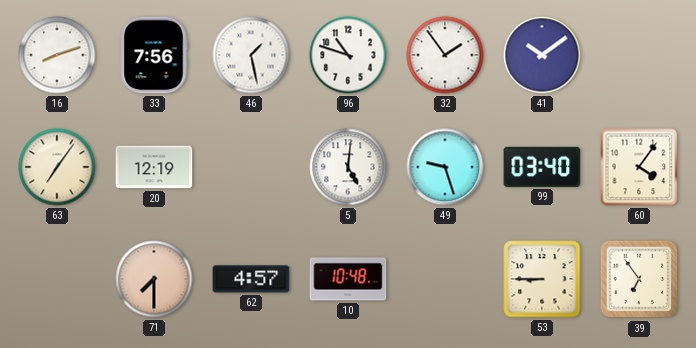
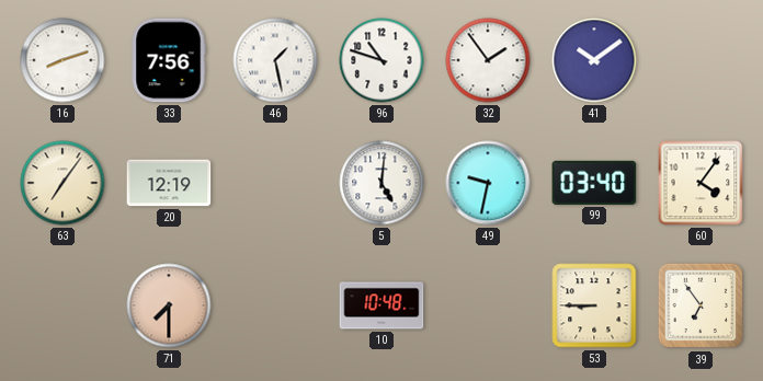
49: 9:27 -> 9:32 (488, 183)
62: 4:57 -> none (251, 279)
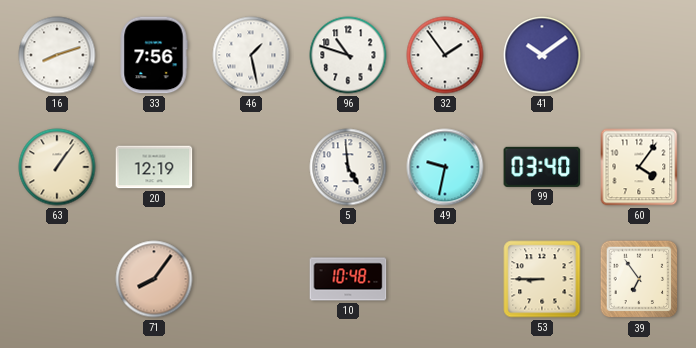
63: 7:06 -> 1:06 (57, 167)
5: 5:01 -> 4:59 (348, 167)
71: 7:30 -> 8:06 (154, 279)
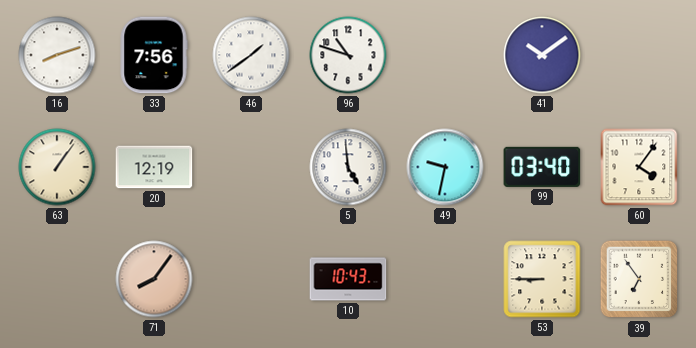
46: 1:28 -> 1:39 (251, 55)
32: 1:54 -> none (445, 55)
10: 10:48 -> 10:43 (348, 279)
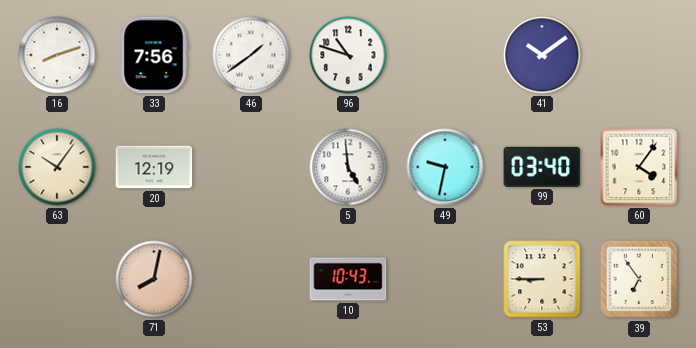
63: 1:06 -> 10:06 (57, 167)
71: 8:06 -> 8:02 (154, 279)
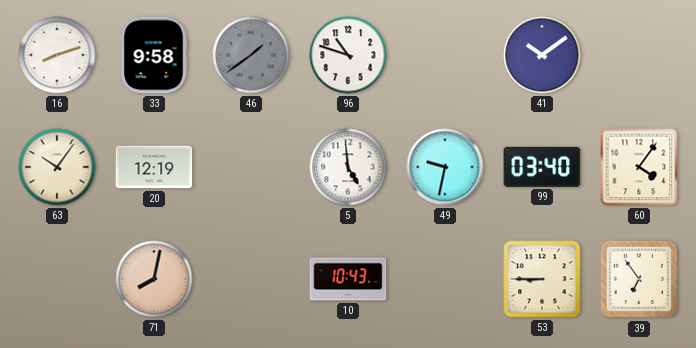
33: 7:56 -> 9:58 (154, 55)
46 dial: white -> grey (251, 55)
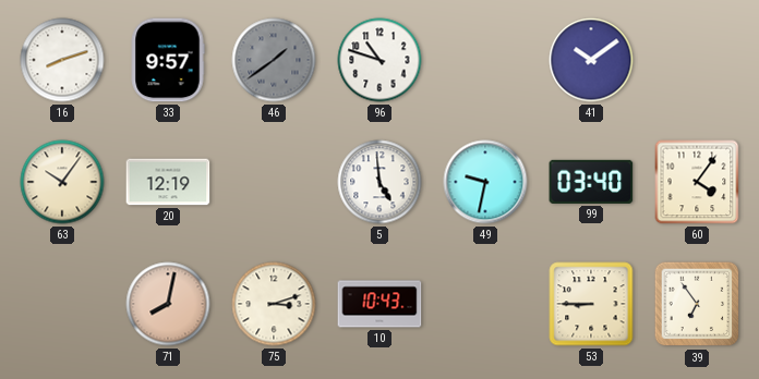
33: 9:58 -> 9:57 (168, 60)
75: none -> 3:12 (274, 304)
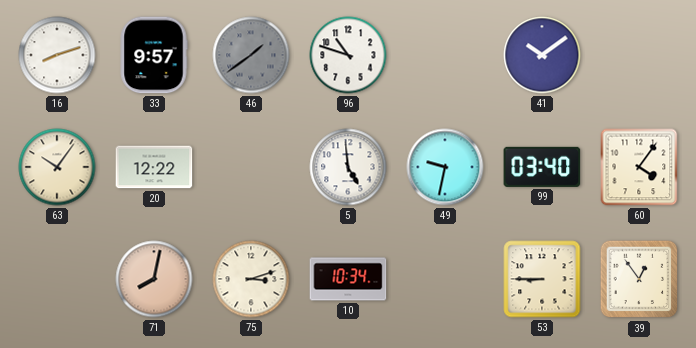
20: 12:19 -> 12:22 (154, 167)
10: 10:43 -> 10:34 (348, 279)
39: 6:54 -> 12:54 (639, 279)
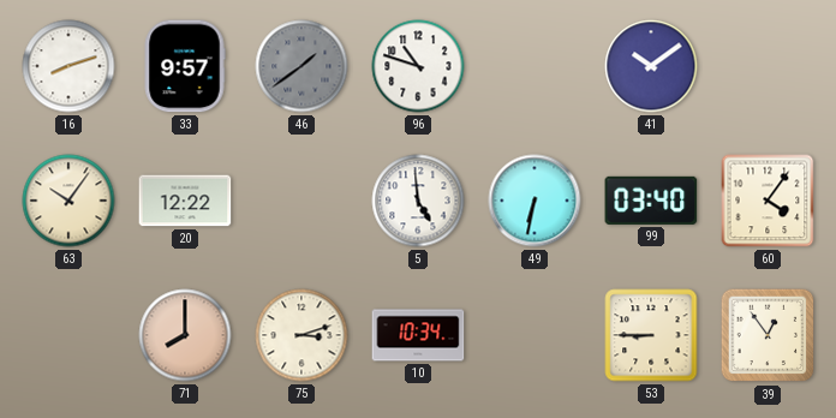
49: 9:32 -> 6:32 (535, 201)
71: 8:02 -> 8:00 (185, 335)
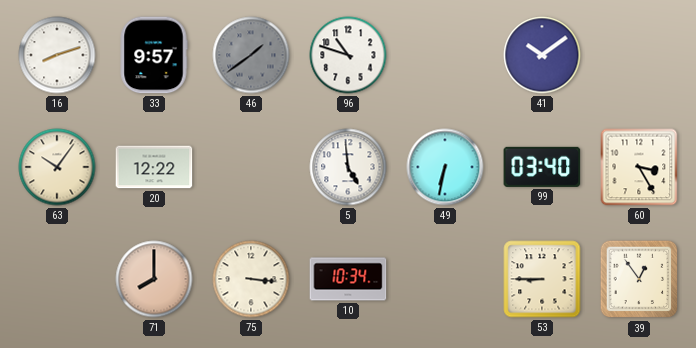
60: 4:06 -> 3:25 (639, 167)
75: 3:12 -> 3:16 (251, 279)
